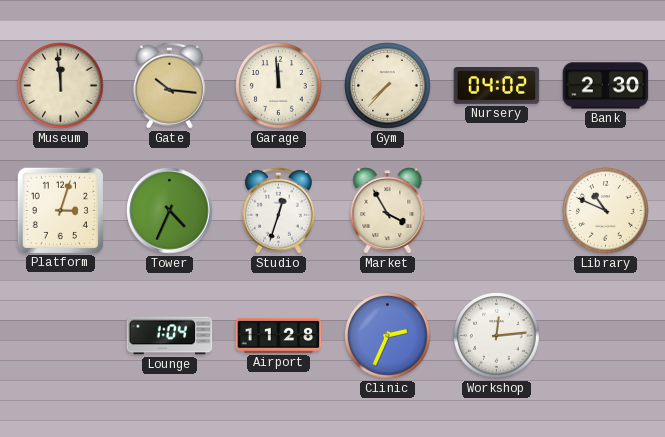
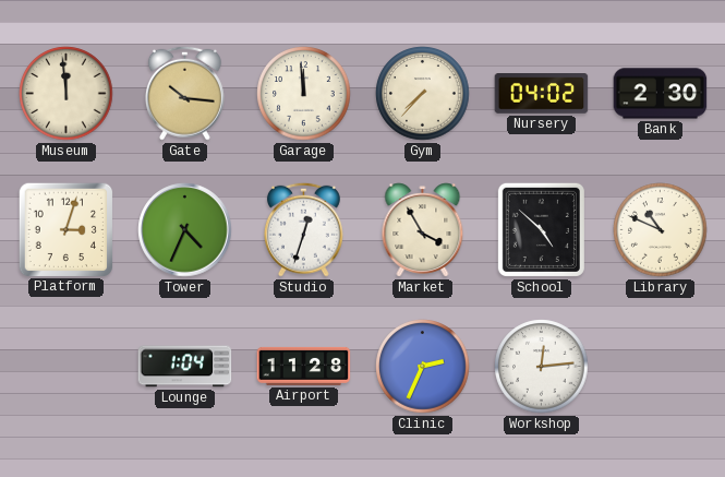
School: none -> 4:52 (541, 229)
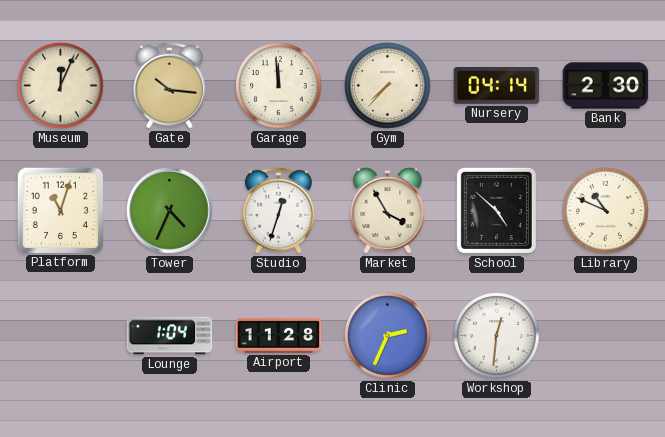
Museum: 11:59 -> 12:04 (61, 86)
Nursery: 04:02 -> 04:14 (497, 86)
Platform: 3:03 -> 11:03 (60, 210)
Workshop: 12:14 -> 12:31 (497, 336)
